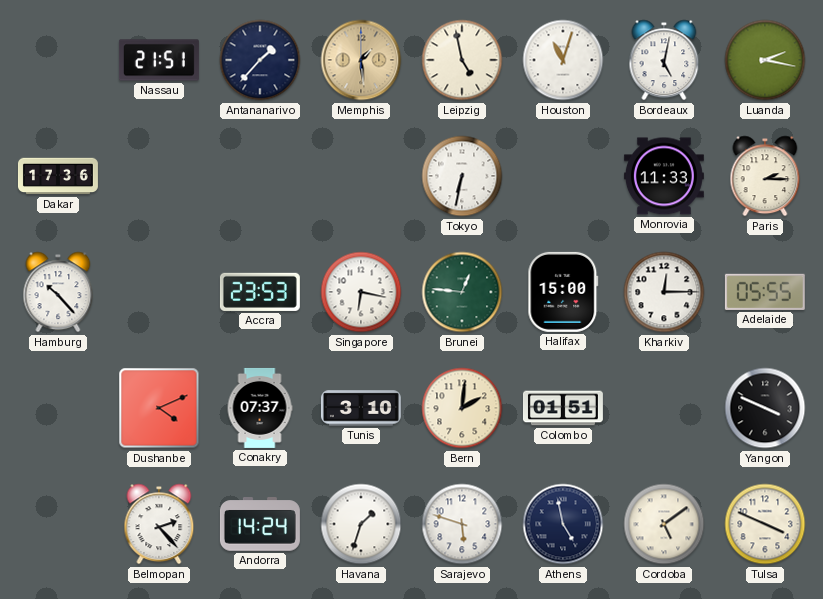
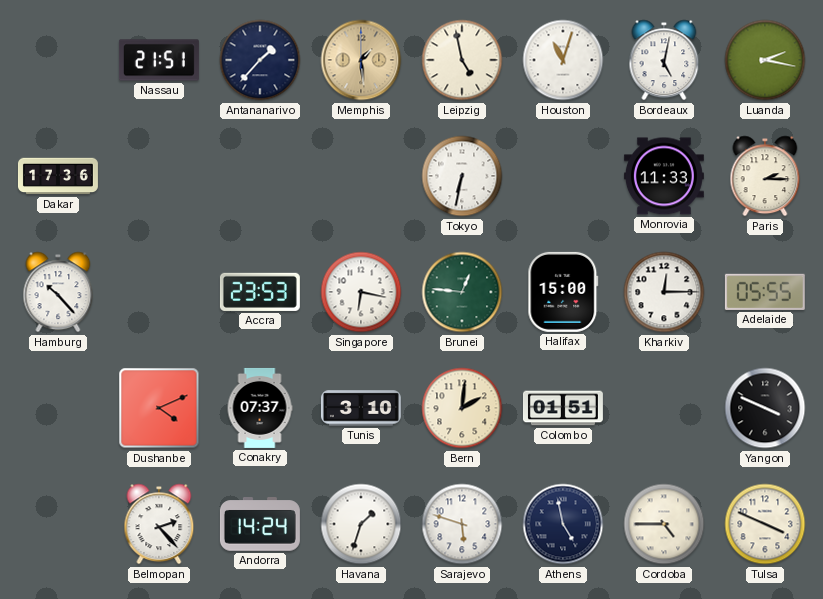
Cordoba: 5:09 -> 4:45 (664, 524)
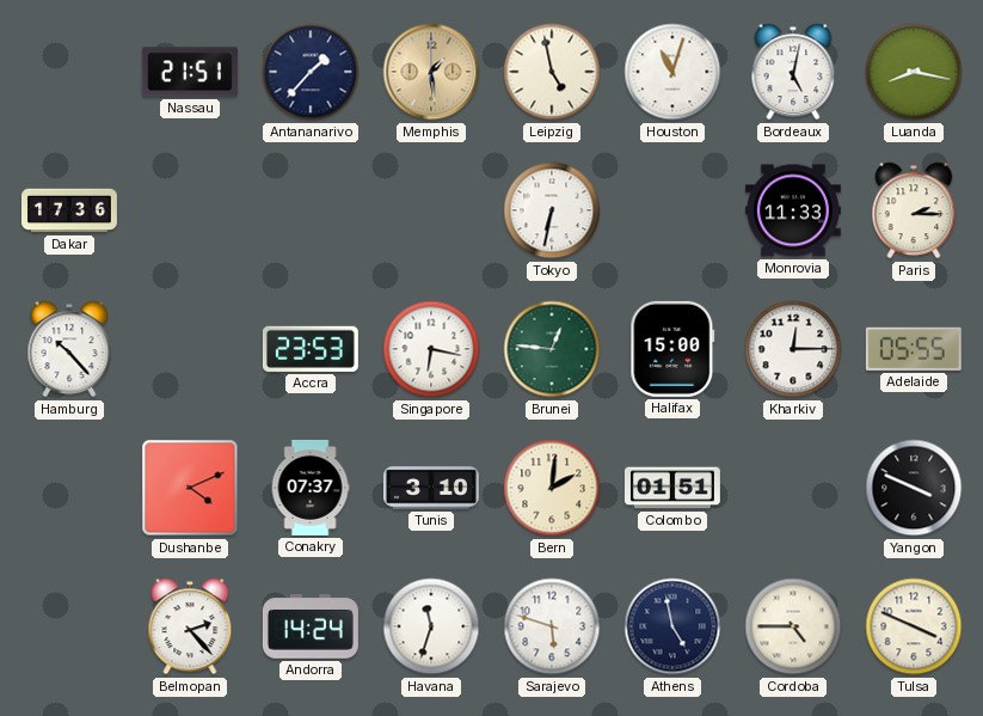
Luanda: 2:17 -> 8:17 (914, 72)
Havana: 1:33 -> 11:33 (431, 626)
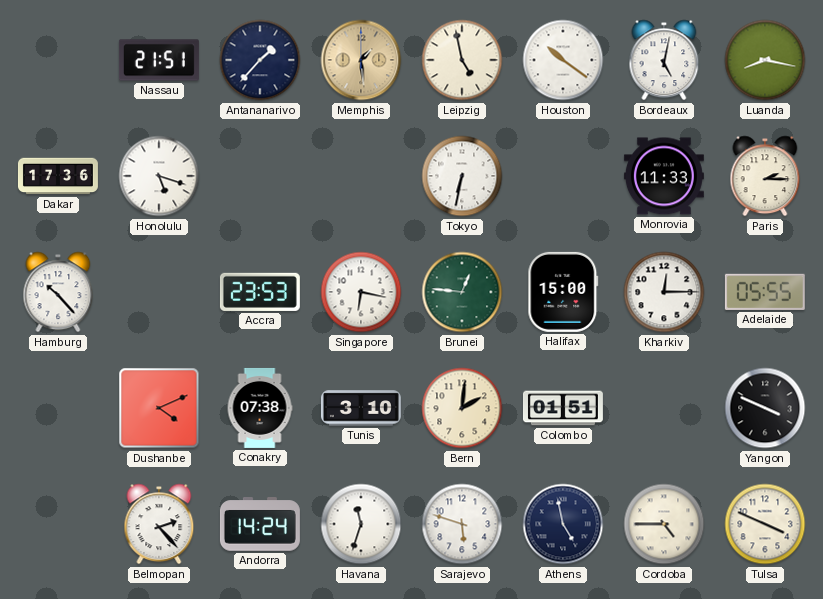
Houston: 11:03 -> 10:21 (563, 60)
Honolulu: none -> 5:18 (159, 176)
Conakry: 07:37 -> 07:38 (260, 408)
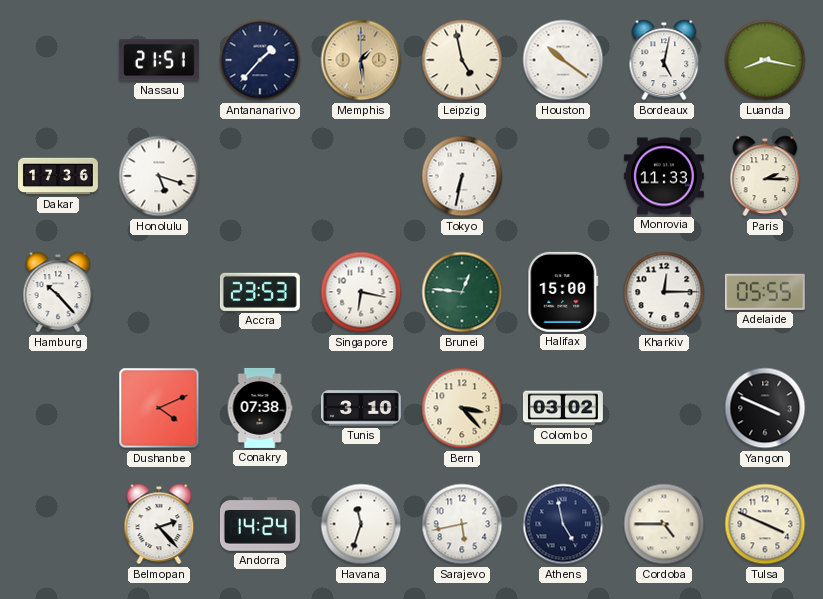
Bern: 2:01 -> 3:23 (462, 408)
Colombo: 01:51 -> 03:02 (563, 408)
Sarajevo: 5:48 -> 5:43 (462, 524)
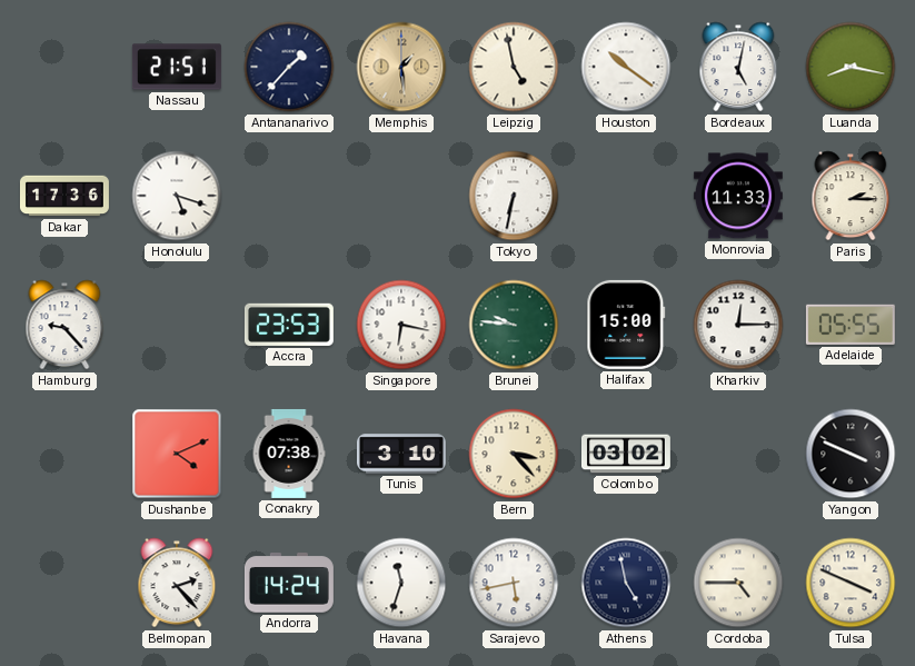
Hamburg: 10:23 -> 9:23 (64, 325)
Brunei: 12:46 -> 9:46 (514, 325)
